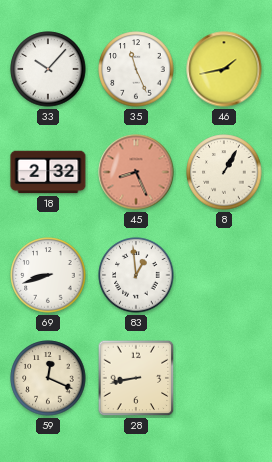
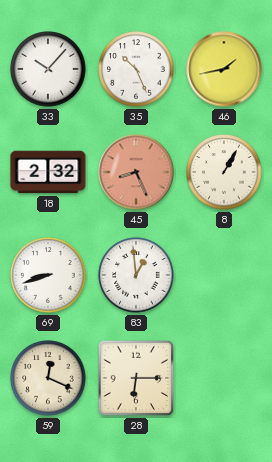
35: 11:26 -> 10:26 (136, 69)
28: 8:43 -> 6:15 (136, 378)
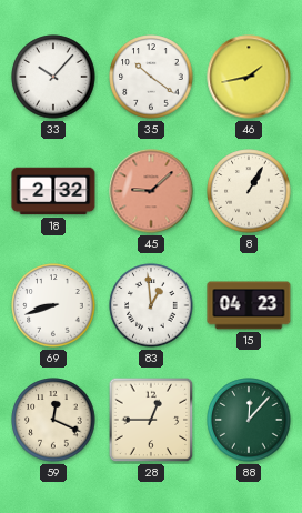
35: 10:26 -> 10:21 (151, 77)
45: 8:26 -> 9:08 (151, 191)
15: none -> 04:23 (249, 305)
28: 6:15 -> 12:45 (151, 420)
88: none -> 12:07 (249, 420)
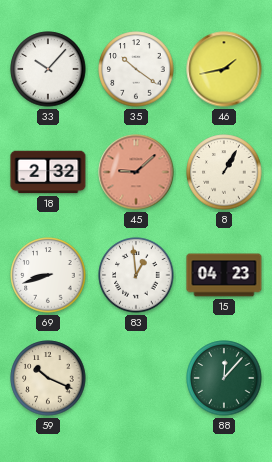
59: 12:19 -> 10:19 (48, 378)
28: 12:45 -> none (151, 420)
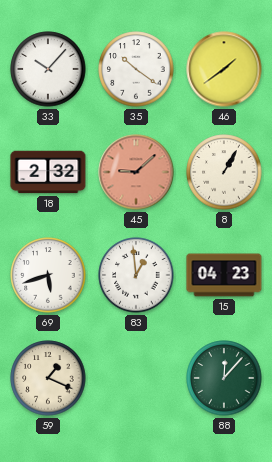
46: 1:43 -> 1:39 (224, 69)
69: 8:42 -> 5:42 (48, 275)
59: 10:19 -> 1:19 (48, 378)
